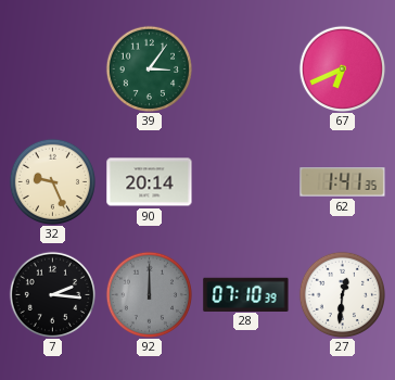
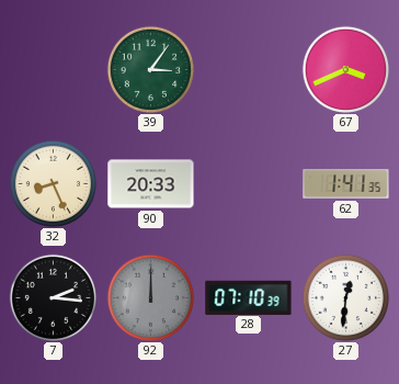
67: 6:41 -> 3:41 (345, 69)
32: 9:26 -> 8:26 (53, 183)
90: 20:14 -> 20:33 (151, 184)
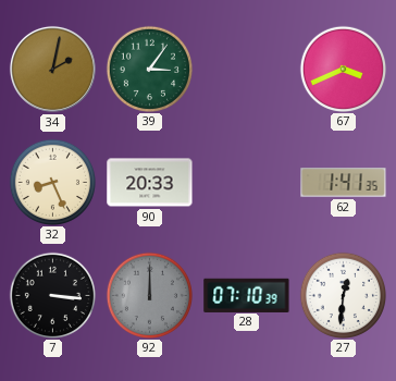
34: none -> 2:02 (52, 69)
7: 2:16 -> 3:16 (52, 295)
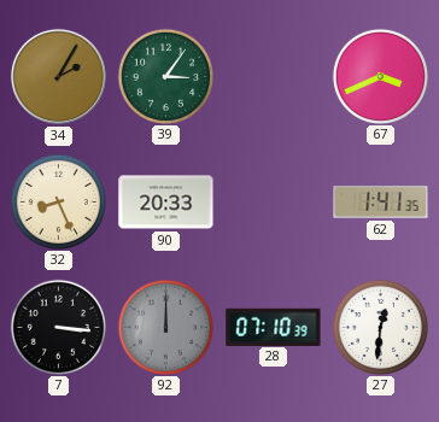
34: 2:02 -> 2:05 (58, 76)
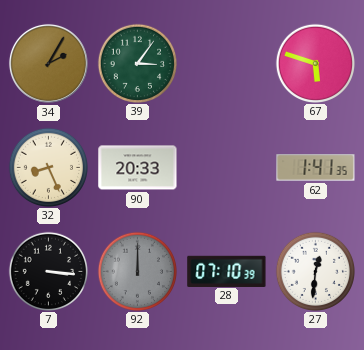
67: 3:41 -> 5:48 (315, 63)
